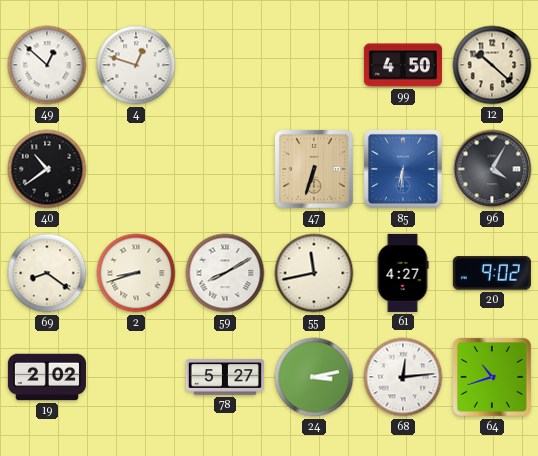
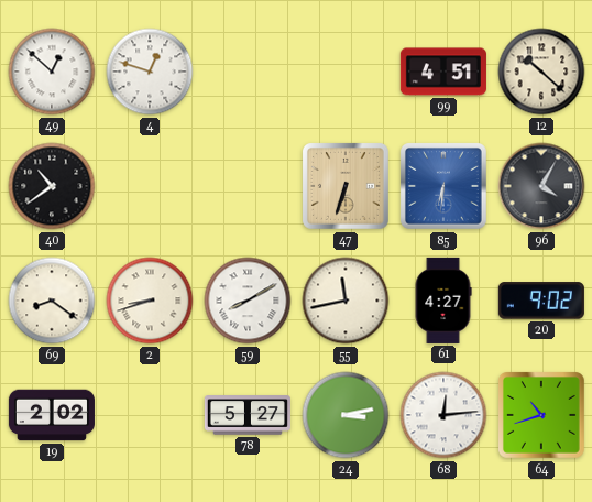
99: 4:50 -> 4:51 (443, 72)
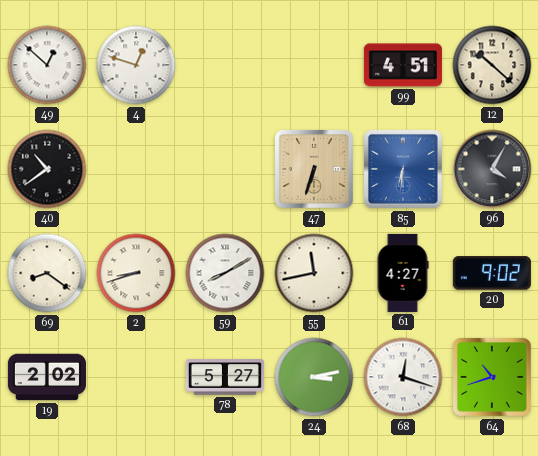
68: 12:14 -> 12:18 (403, 377)
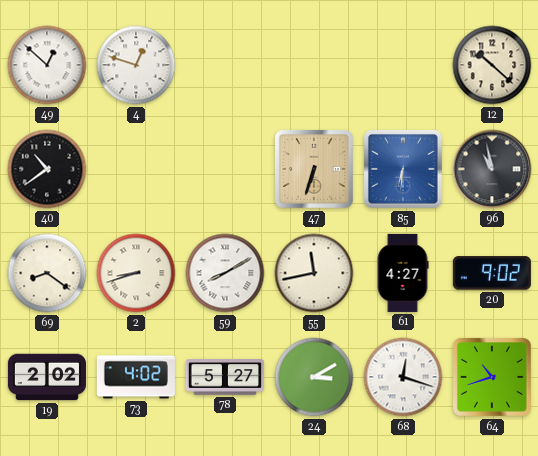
99: 4:51 -> none (403, 65)
96: 4:05 -> 10:58 (492, 169)
73: none -> 4:02 (136, 377)
24: 3:13 -> 3:10 (314, 377)
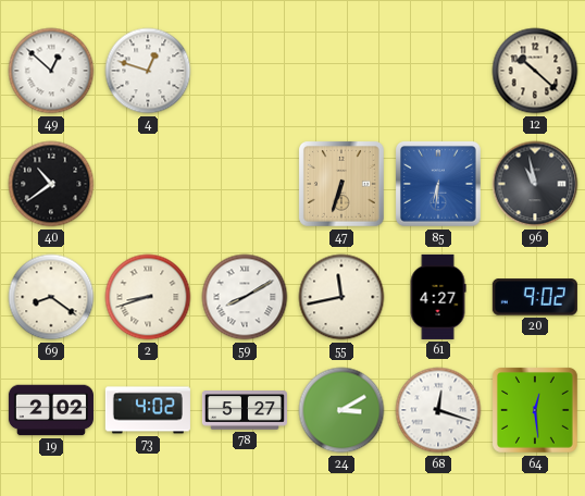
64: 10:42 -> 12:29 (536, 411)
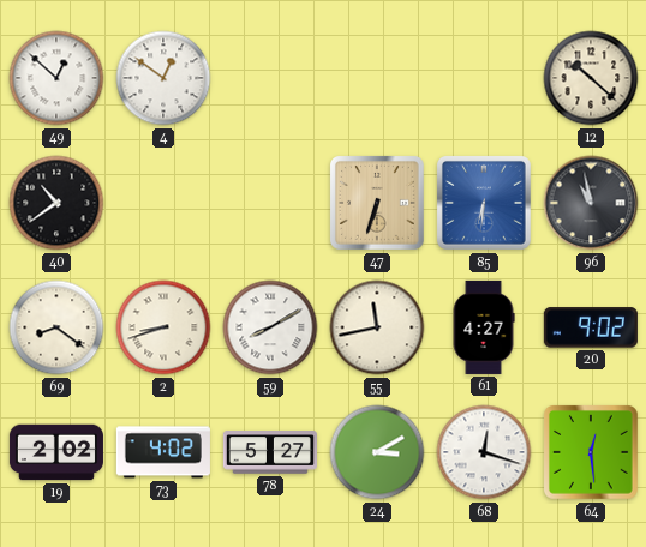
4: 12:48 -> 12:51 (163, 78)
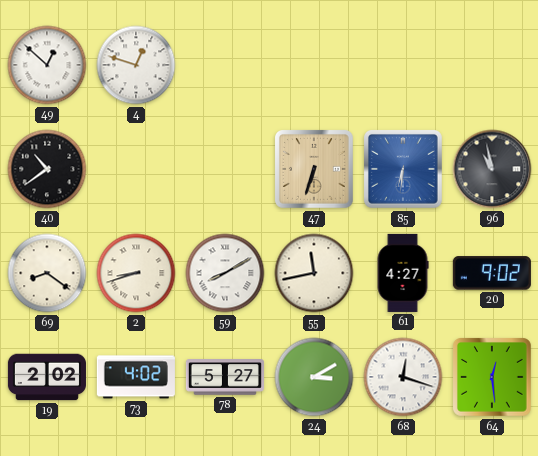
4: 12:51 -> 12:48 (136, 65)
12: 10:22 -> none (591, 78)
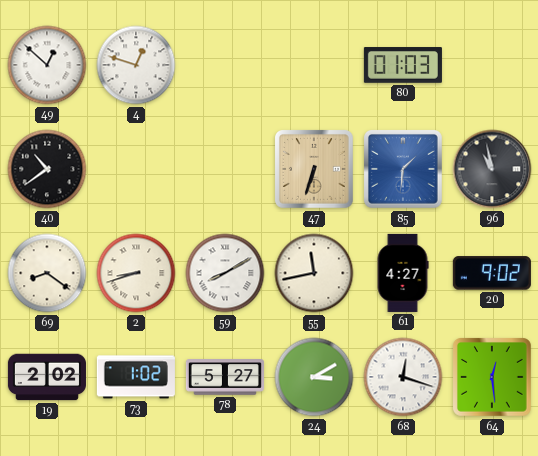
80: none -> 01:03 (403, 65)
85: 6:31 -> 1:31 (404, 170)
73: 4:02 -> 1:02 (136, 377)
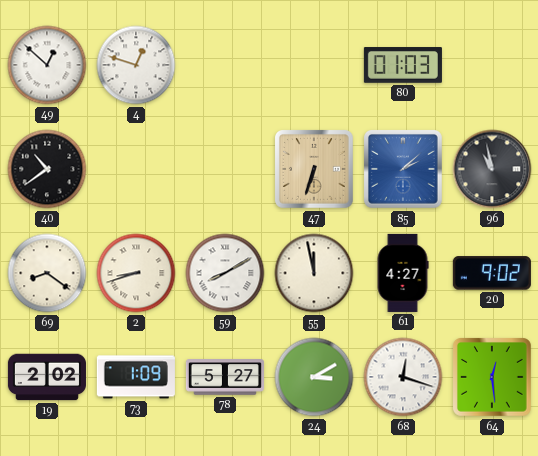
85: 1:31 -> 2:08 (404, 170)
55: 11:43 -> 11:58 (314, 273)
73: 1:02 -> 1:09 (136, 377)
